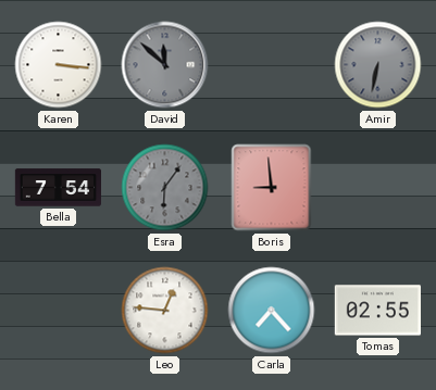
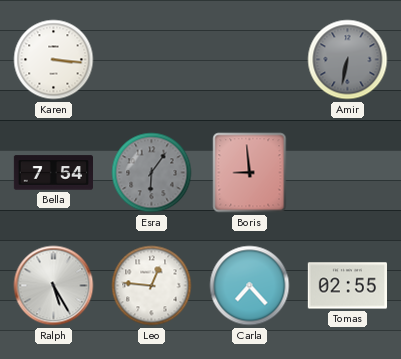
David: 11:52 -> none (165, 65)
Ralph: none -> 5:25 (54, 286)
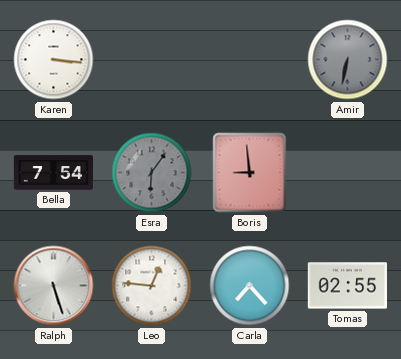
Ralph: 5:25 -> 5:27 (54, 286)
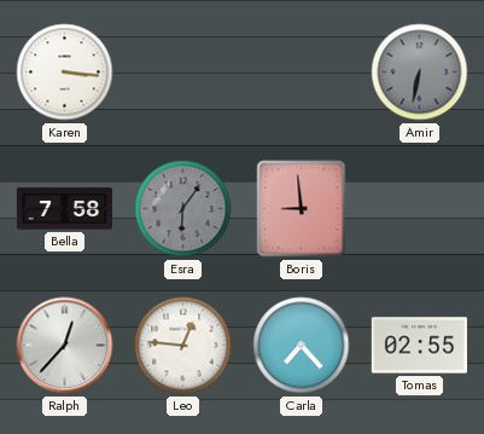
Bella: 7:54 -> 7:58 (64, 209)
Ralph: 5:27 -> 12:37 (65, 346)
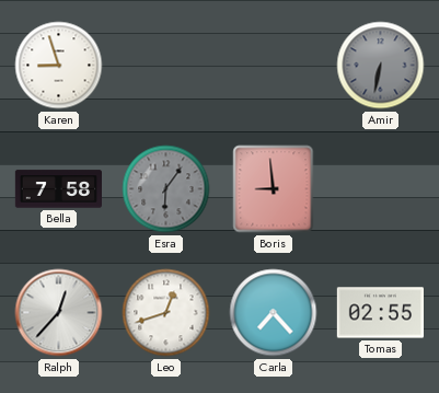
Karen: 3:16 -> 8:57 (59, 66)
Leo: 12:46 -> 12:42 (166, 313)
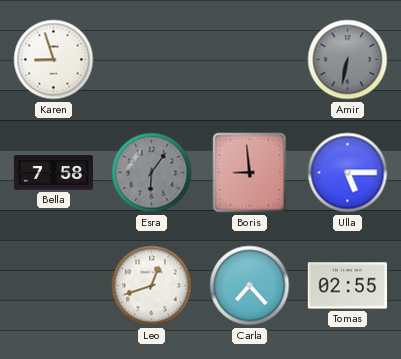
Ulla: none -> 5:15 (348, 173)
Ralph: 12:37 -> none (59, 313)
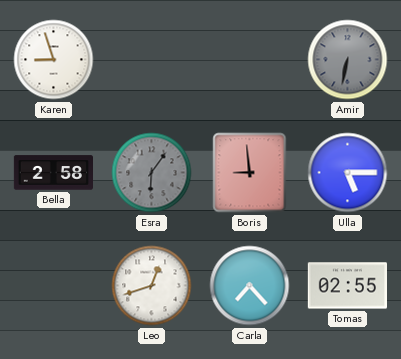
Bella: 7:58 -> 2:58 (53, 173)
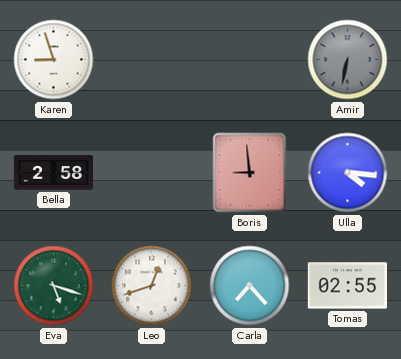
Esra: 6:06 -> none (152, 173)
Ulla: 5:15 -> 4:16 (348, 173)
Eva: none -> 5:18 (54, 286)
